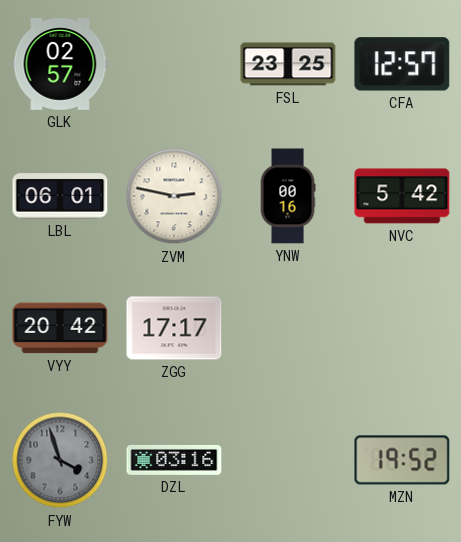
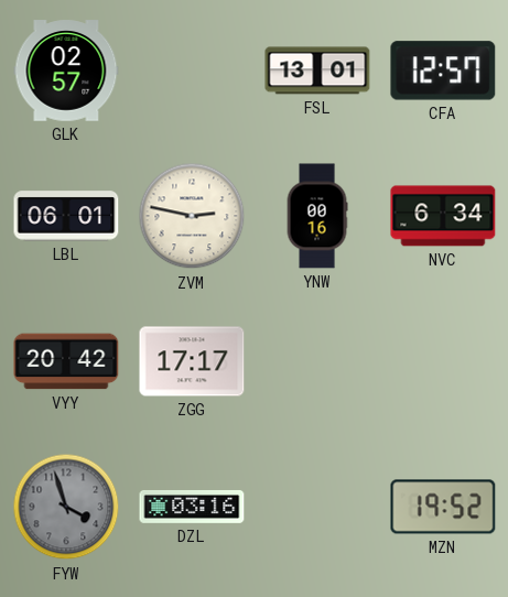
FSL: 23:25 -> 13:01 (317, 70)
NVC: 5:42 -> 6:34 (443, 216)
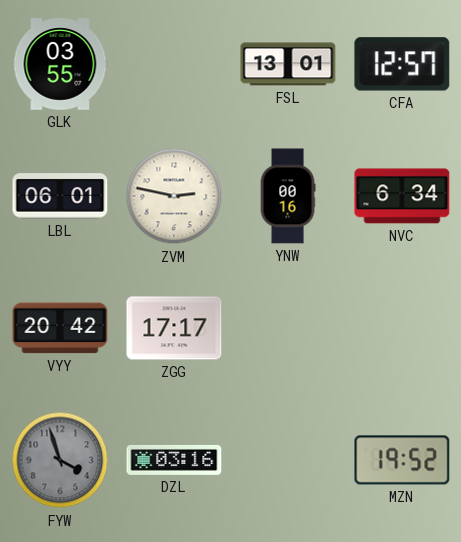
GLK: 02:57 -> 03:55 (60, 64)
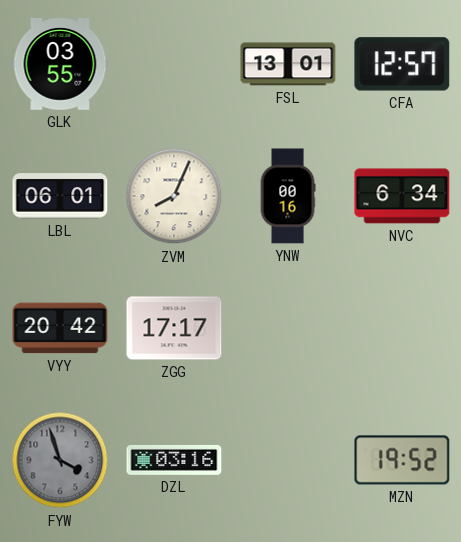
ZVM: 2:47 -> 8:04 (174, 196)
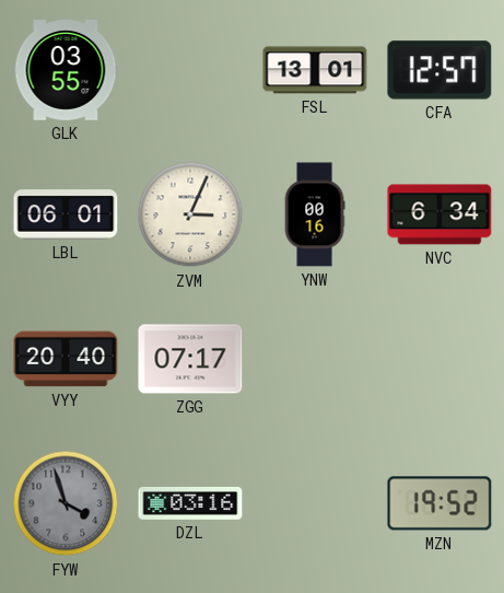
ZVM: 8:04 -> 3:04 (190, 214)
VYY: 20:42 -> 20:40 (66, 359)
ZGG: 17:17 -> 07:17 (190, 359)
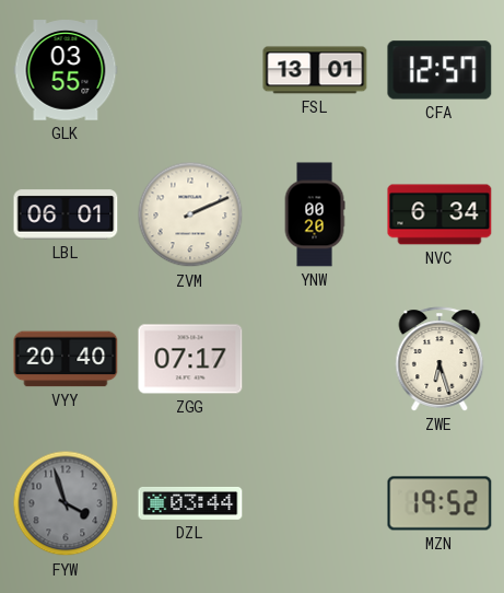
ZVM: 3:04 -> 2:11 (190, 214)
YNW: 00:16 -> 00:20 (315, 214)
ZWE: none -> 6:27 (439, 359)
DZL: 03:16 -> 03:44 (190, 503)
